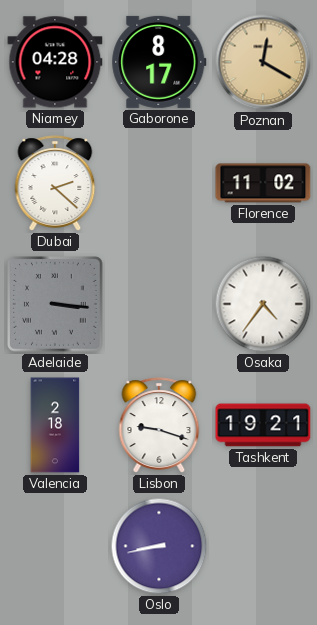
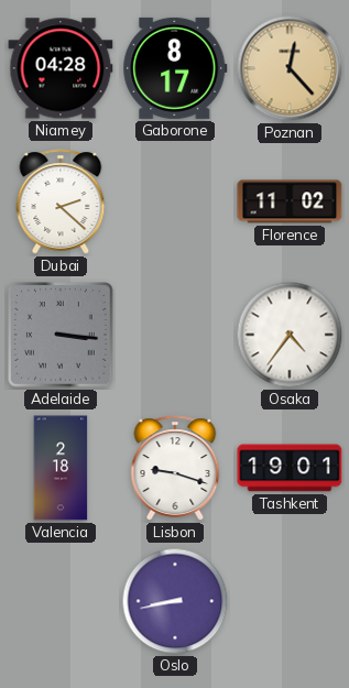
Poznan: 12:20 -> 12:23 (290, 68)
Tashkent: 19:21 -> 19:01 (290, 468)
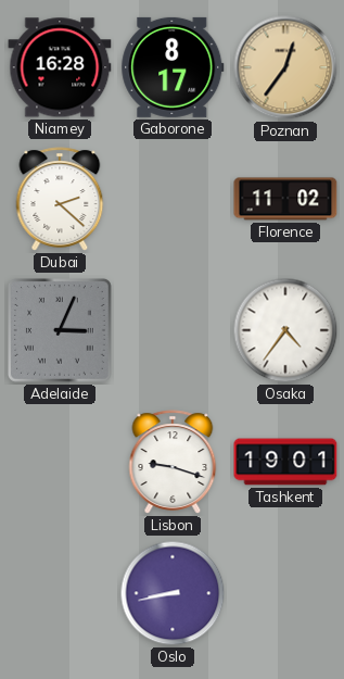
Niamey: 04:28 -> 16:28 (60, 67)
Poznan: 12:23 -> 12:36 (285, 67)
Adelaide: 3:16 -> 3:04 (61, 331)
Valencia: 2:18 -> none (61, 468)
